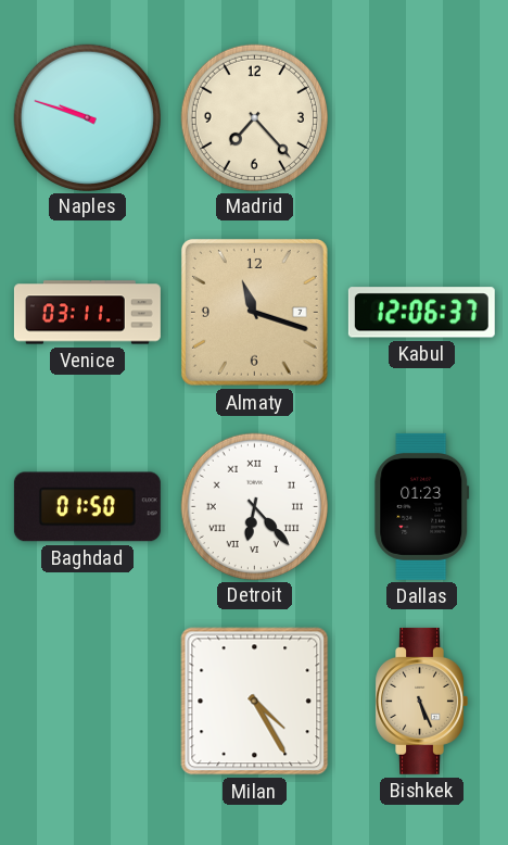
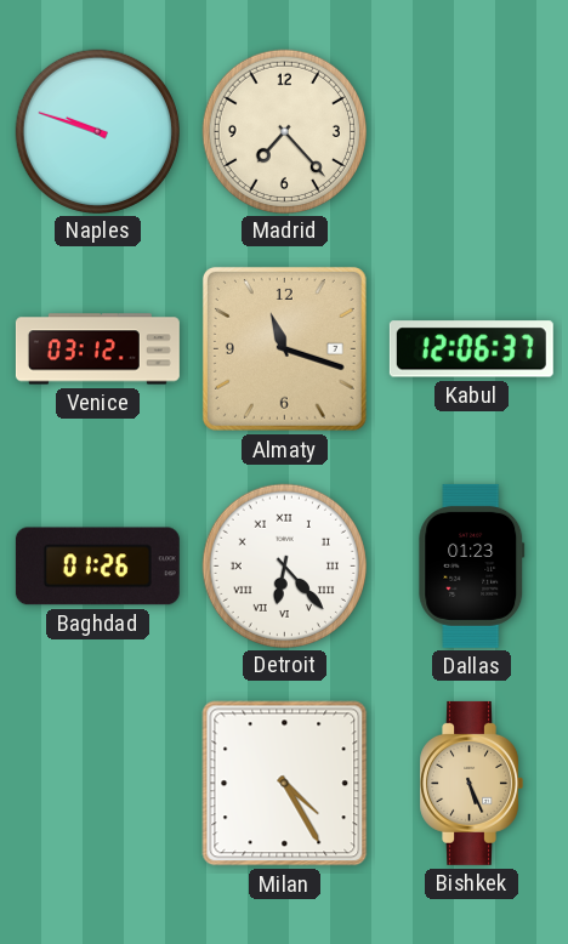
Venice: 03:11 -> 03:12 (97, 349)
Baghdad: 01:50 -> 01:26 (97, 567)
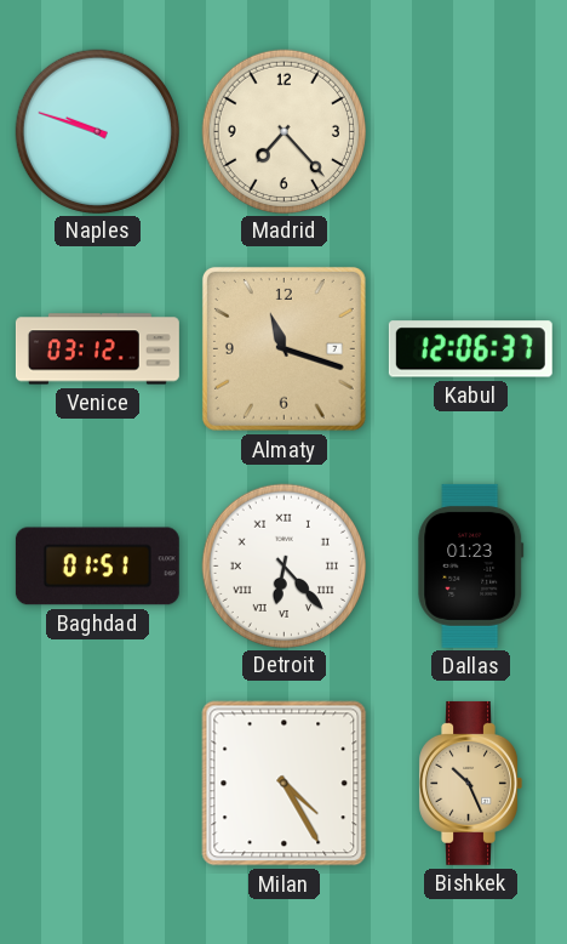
Baghdad: 01:26 -> 01:51 (97, 567)
Bishkek: 5:26 -> 10:26 (470, 783)
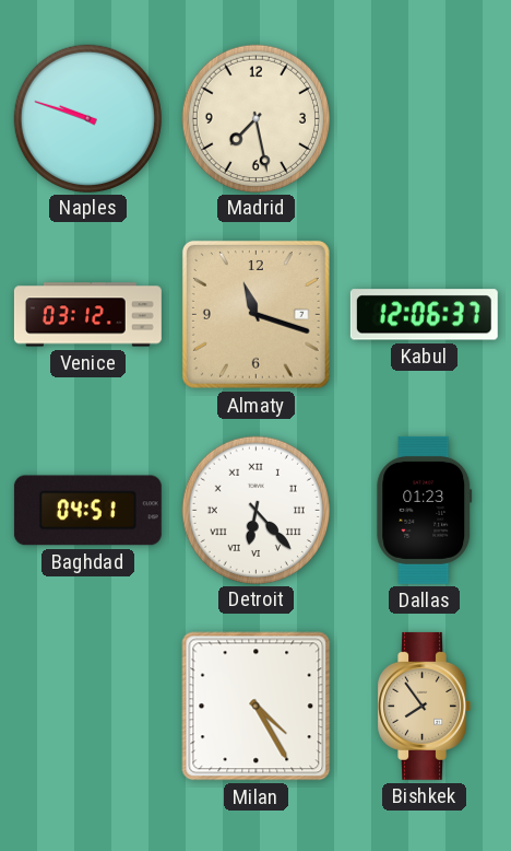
Madrid: 7:23 -> 7:28 (255, 118)
Baghdad: 01:51 -> 04:51 (87, 511)
Bishkek: 10:26 -> 7:54 (424, 706)
